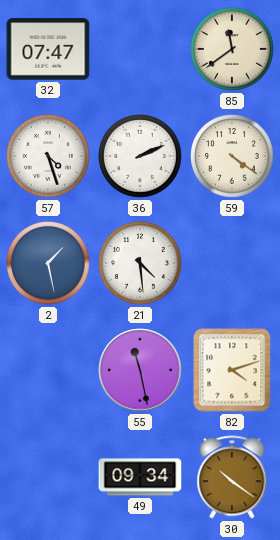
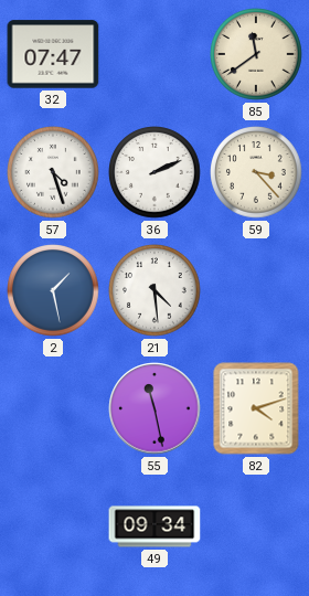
59: 4:21 -> 3:23 (256, 172)
30: 10:21 -> none (232, 477)
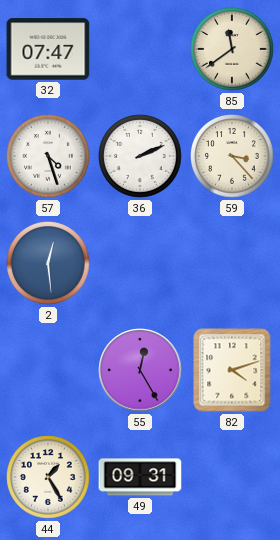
2: 1:28 -> 12:29 (48, 263)
21: 4:29 -> none (154, 290)
55: 11:28 -> 12:25 (140, 370)
44: none -> 1:25 (48, 477)
49: 09:34 -> 09:31 (140, 477)
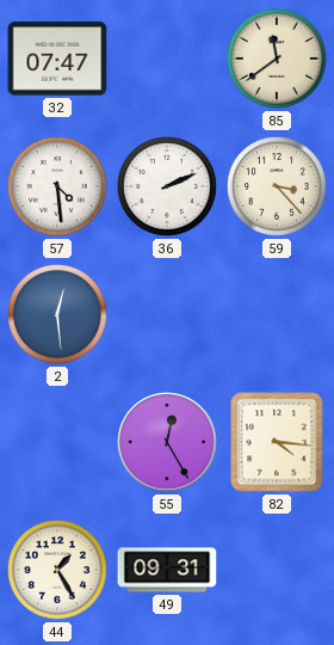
57: 4:27 -> 4:29 (57, 186)
82: 4:12 -> 4:16 (277, 442)
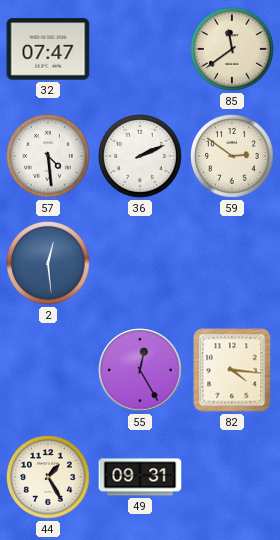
59: 3:23 -> 2:51 (232, 156)
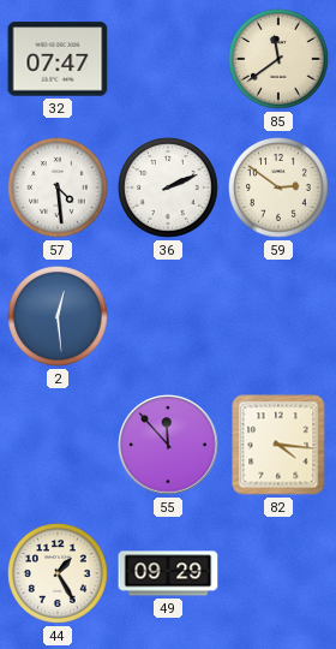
55: 12:25 -> 11:53 (168, 445)
49: 09:31 -> 09:29 (168, 573)
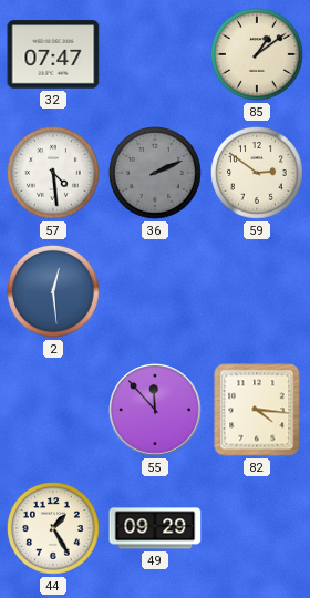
85: 11:39 -> 1:09 (257, 54)
36 dial: white -> grey (155, 173)
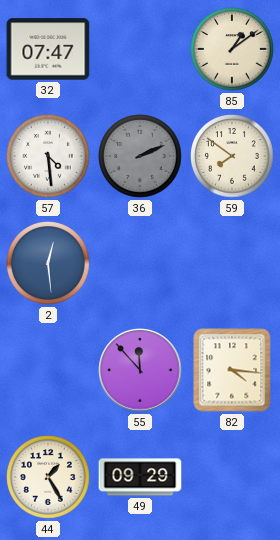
59: 2:51 -> 7:51 (232, 156)
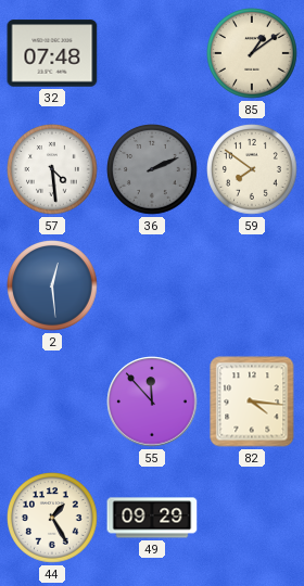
32: 07:47 -> 07:48 (52, 53)
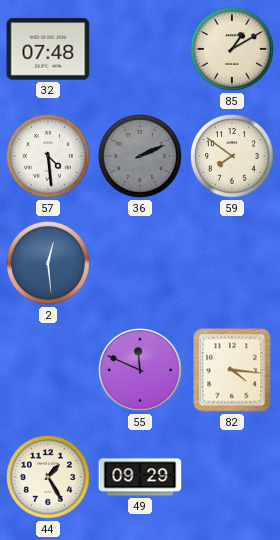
85: 1:09 -> 1:10 (232, 49)
55: 11:53 -> 11:49 (140, 370)
